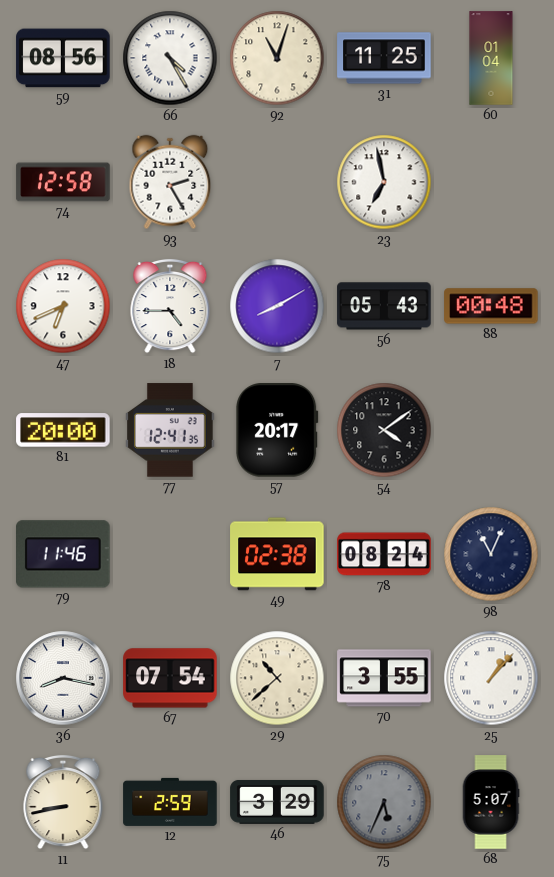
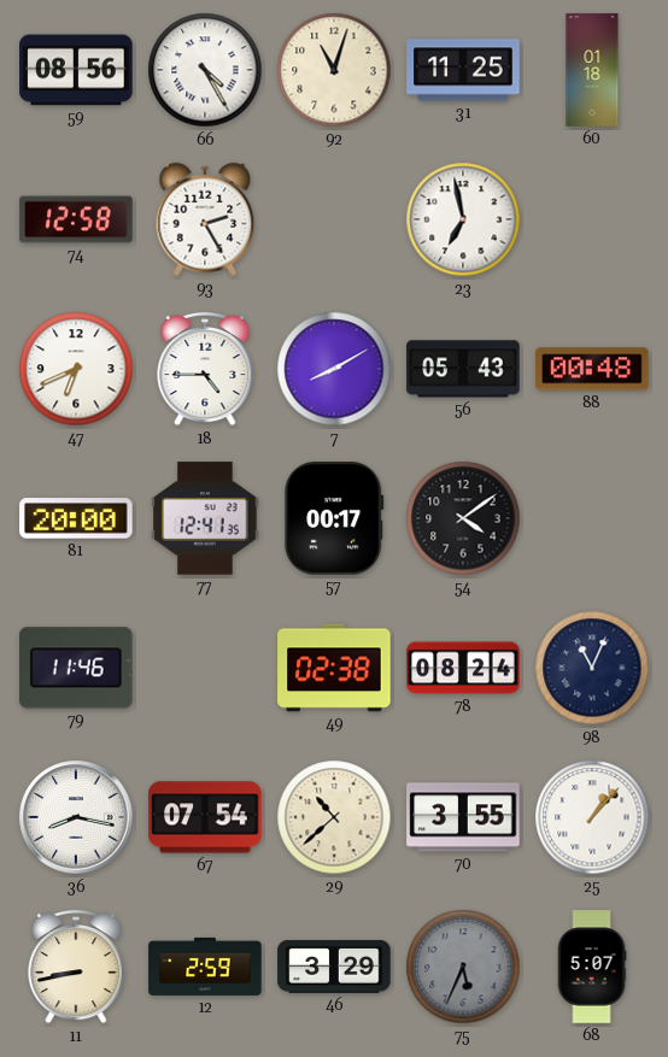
60: 01:04 -> 01:18 (592, 70)
57: 20:17 -> 00:17 (334, 518)
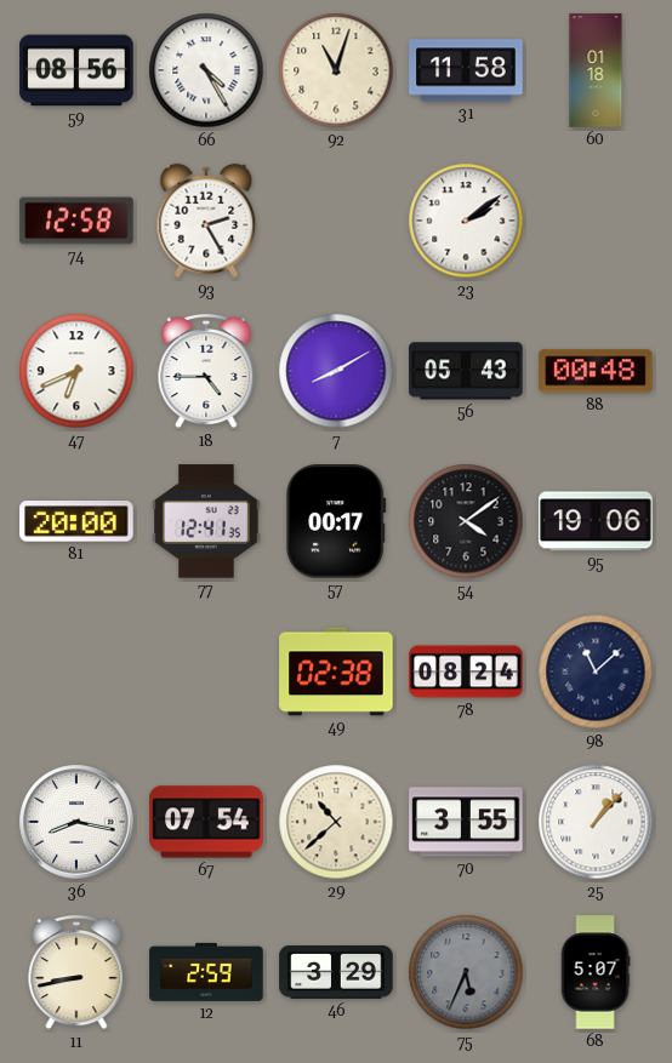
31: 11:25 -> 11:58 (466, 70)
23: 6:58 -> 2:09 (466, 221)
95: none -> 19:06 (596, 521)
79: 11:46 -> none (76, 668)
98: 11:04 -> 11:08 (596, 671)
